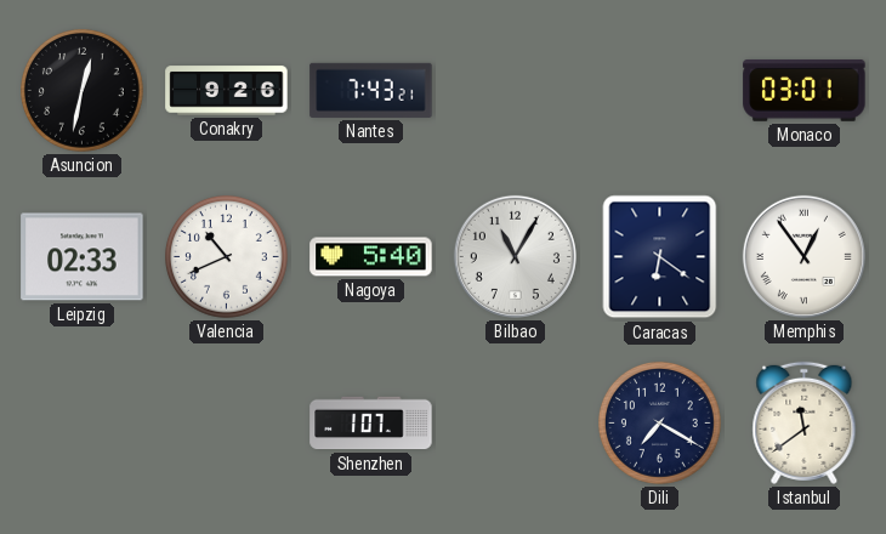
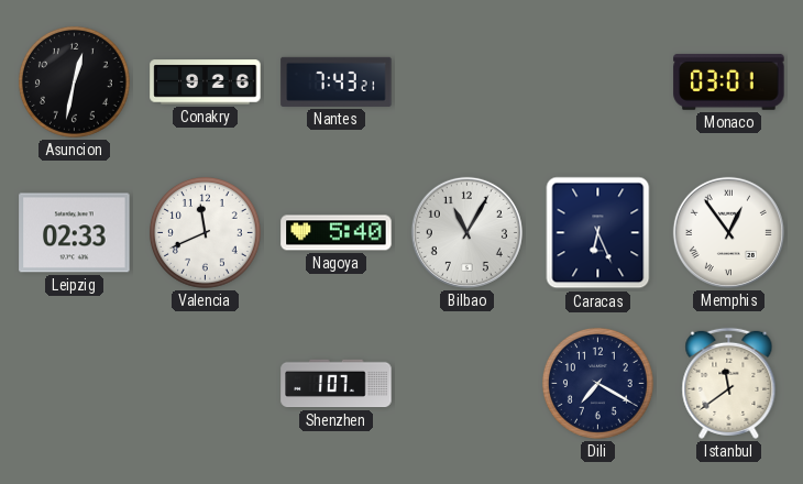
Valencia: 10:41 -> 11:41 (206, 233)
Caracas: 6:21 -> 6:26 (598, 233)
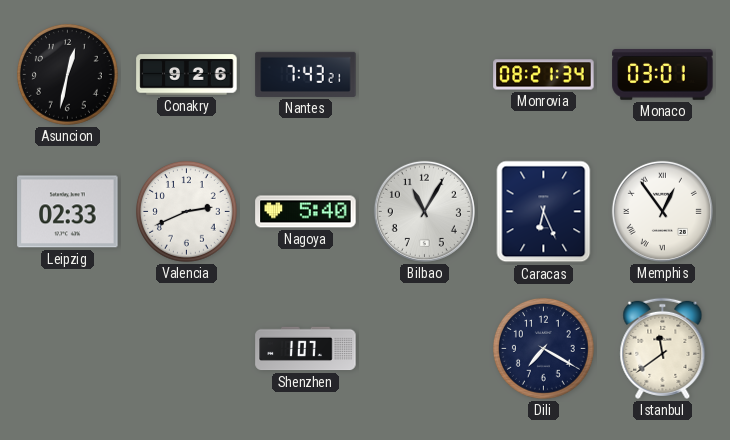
Monrovia: none -> 08:21 (544, 75)
Valencia: 11:41 -> 2:41 (187, 212)
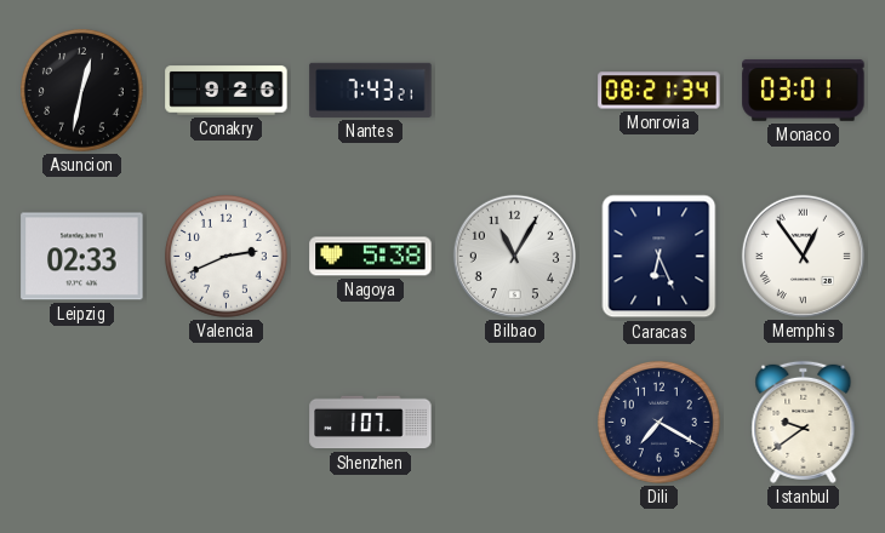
Nagoya: 5:40 -> 5:38 (371, 257)
Istanbul: 11:39 -> 9:39 (804, 422)
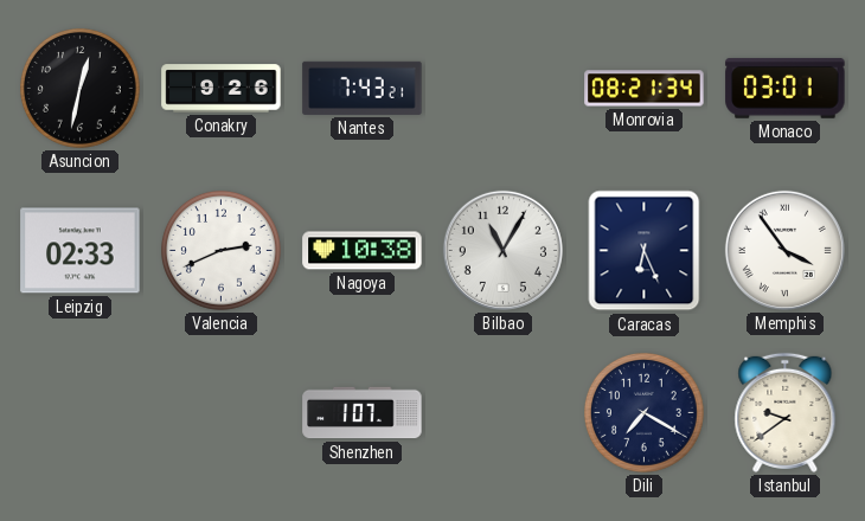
Nagoya: 5:38 -> 10:38 (363, 251)
Memphis: 12:54 -> 3:54 (784, 250)
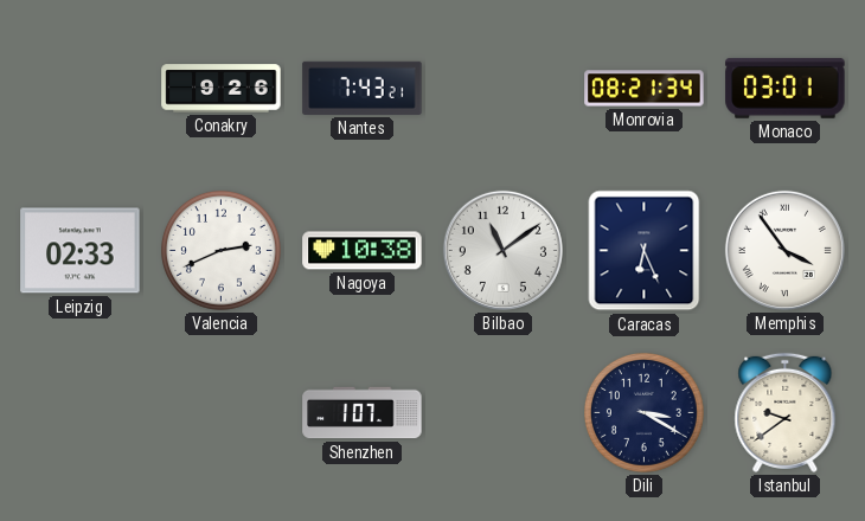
Asuncion: 12:32 -> none (81, 89)
Bilbao: 11:05 -> 11:09 (502, 250)
Dili: 7:20 -> 3:20 (645, 413)
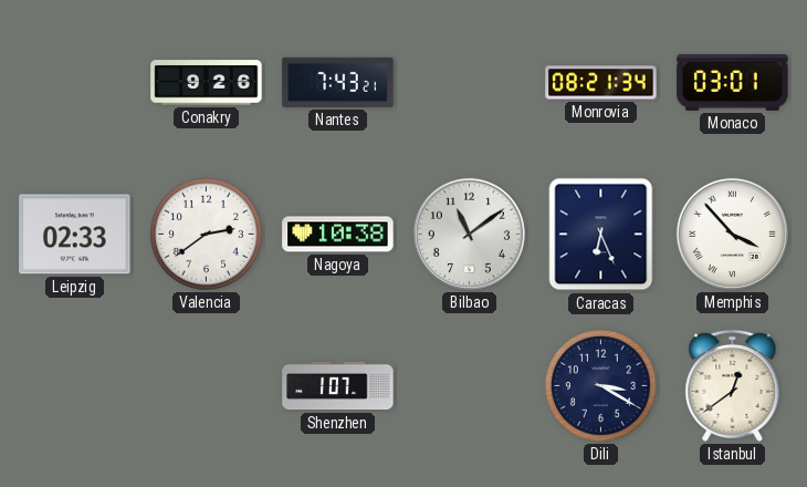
Valencia: 2:41 -> 2:39 (207, 235)
Memphis: 3:54 -> 3:53 (732, 234)
Istanbul: 9:39 -> 12:39 (733, 385)
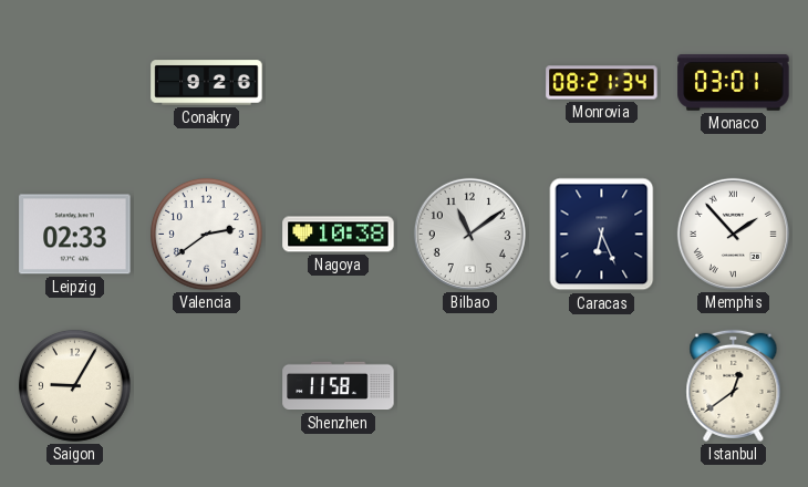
Nantes: 7:43 -> none (338, 82)
Memphis: 3:53 -> 1:53 (733, 234)
Saigon: none -> 9:05 (75, 386)
Shenzhen: 1:07 -> 11:58 (339, 386)
Dili: 3:20 -> none (601, 386)
